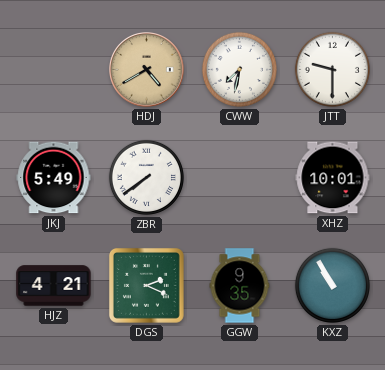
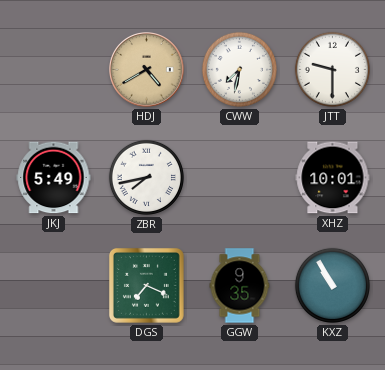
ZBR: 7:39 -> 7:43 (146, 177)
HJZ: 4:21 -> none (54, 286)
DGS: 2:19 -> 7:19 (146, 285)
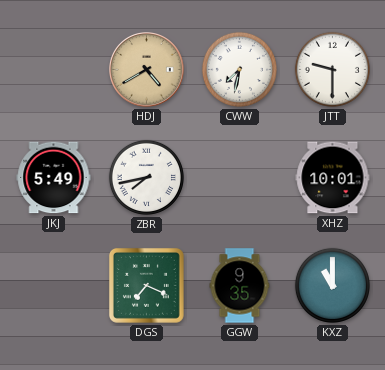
KXZ: 10:55 -> 11:00 (332, 285)
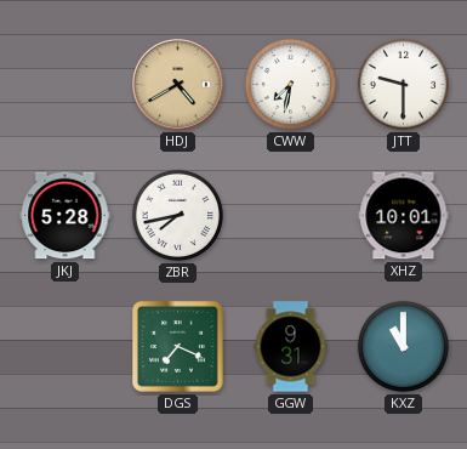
JKJ: 5:49 -> 5:28 (66, 216)
GGW: 9:35 -> 9:31 (291, 347)
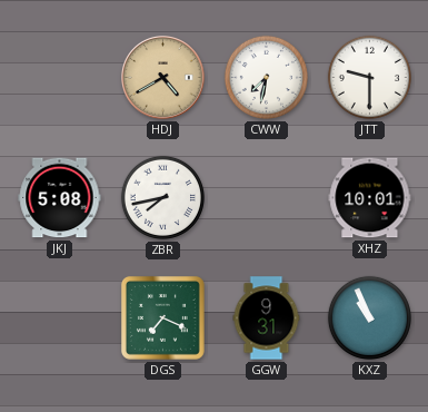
JKJ: 5:28 -> 5:08 (60, 198)
KXZ: 11:00 -> 10:56 (369, 317)
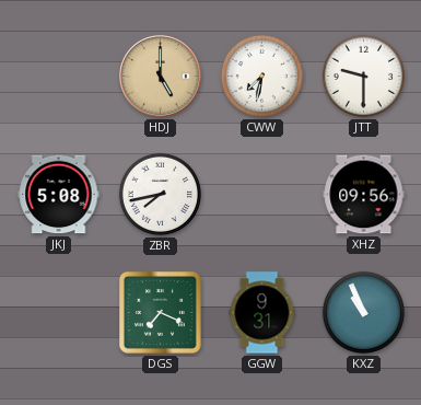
HDJ: 4:40 -> 5:00 (161, 77)
XHZ: 10:01 -> 09:56 (364, 195)
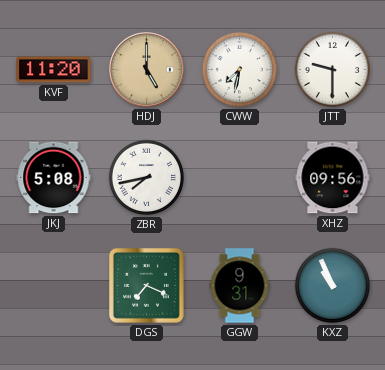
KVF: none -> 11:20 (54, 70)
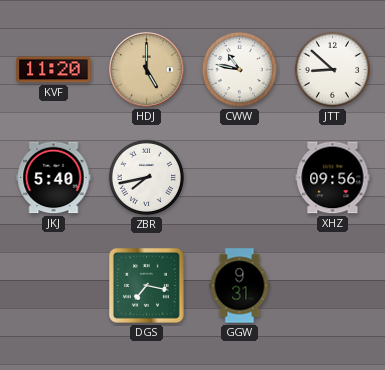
CWW: 7:32 -> 10:47 (239, 69)
JTT: 9:30 -> 8:52 (332, 69)
JKJ: 5:08 -> 5:40 (54, 178)
DGS: 7:19 -> 7:17 (146, 285)
KXZ: 10:56 -> none (332, 285)
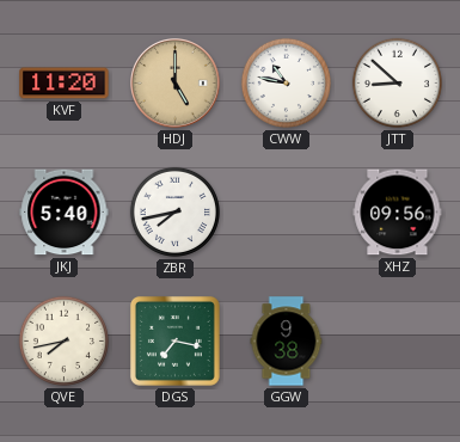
QVE: none -> 7:43 (63, 340)
GGW: 9:31 -> 9:38 (287, 342)
